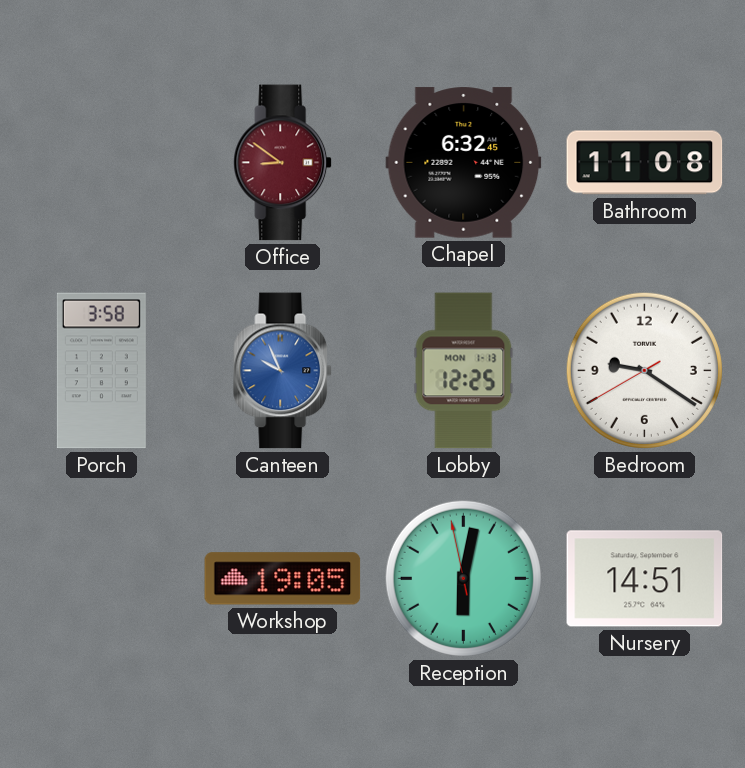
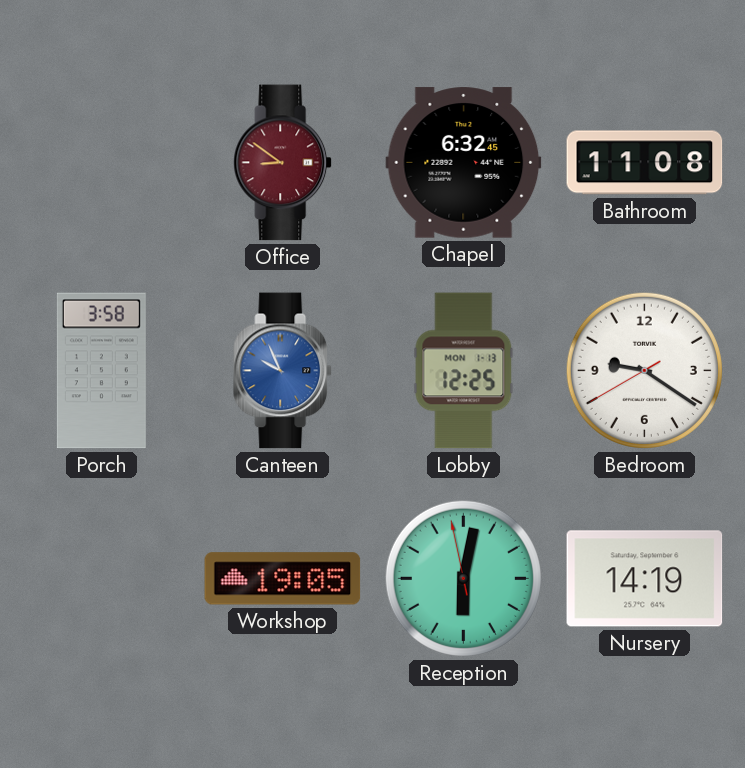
Nursery: 14:51 -> 14:19 (645, 579)
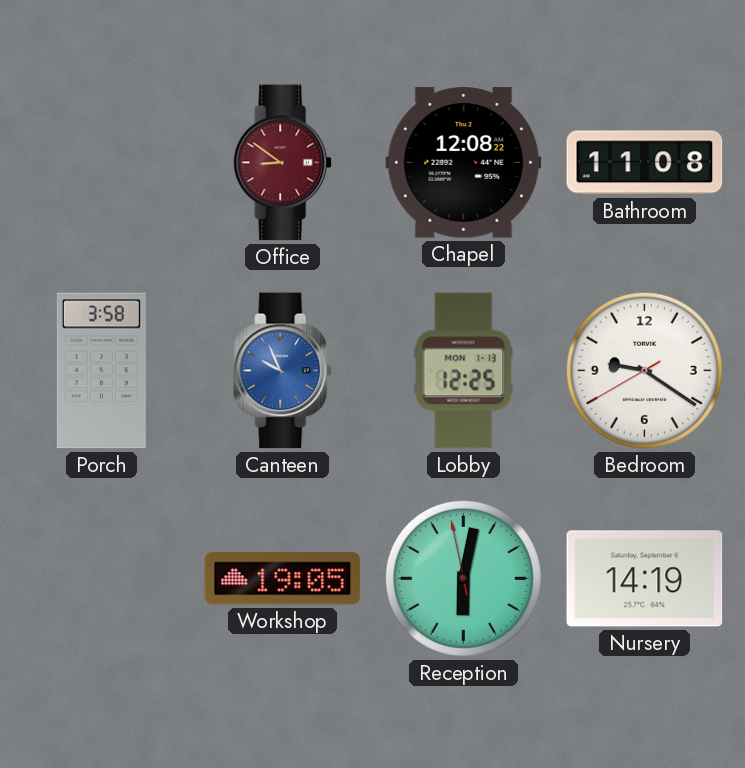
Chapel: 6:32 -> 12:08 (464, 163)
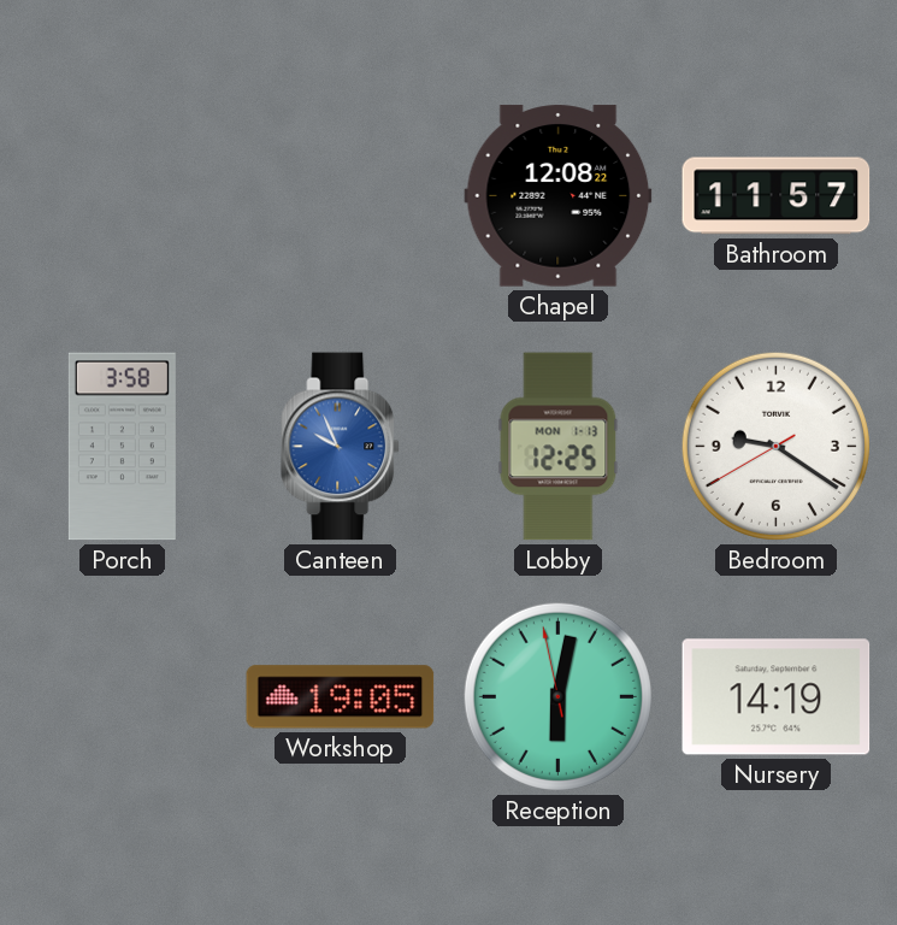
Office: 8:51 -> none (283, 163)
Bathroom: 11:08 -> 11:57 (777, 196)
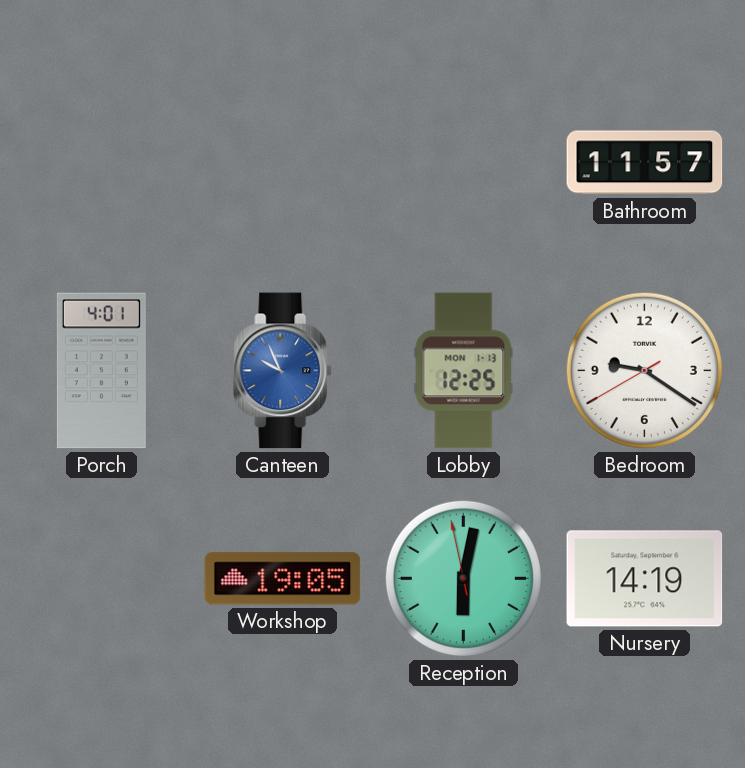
Chapel: 12:08 -> none (559, 196)
Porch: 3:58 -> 4:01 (101, 371)
